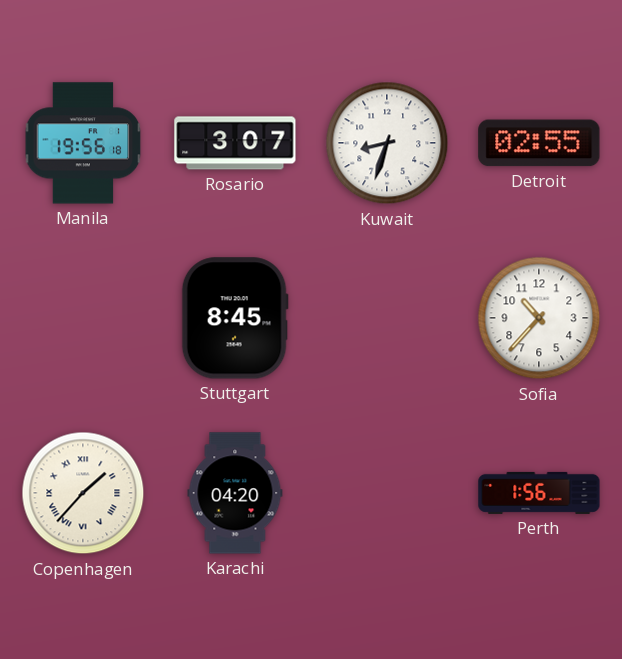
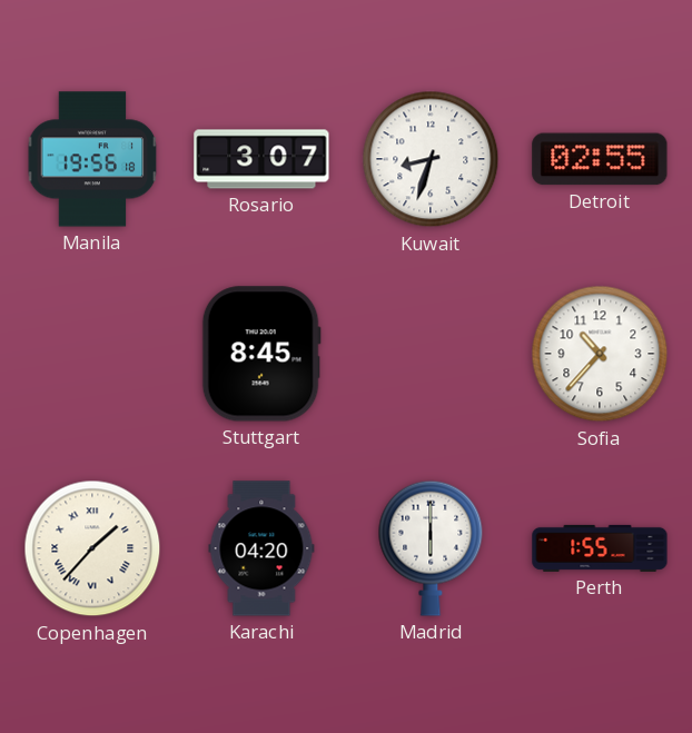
Madrid: none -> 6:00 (431, 548)
Perth: 1:56 -> 1:55 (600, 548)
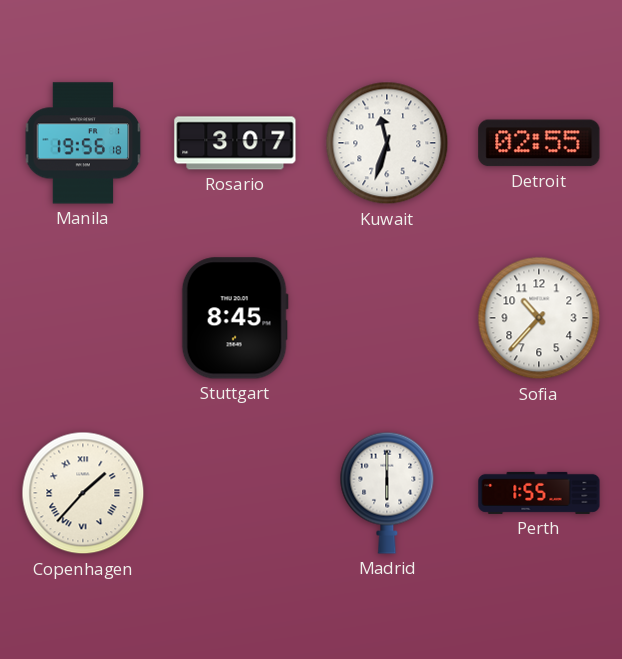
Kuwait: 8:33 -> 11:33 (387, 143)
Karachi: 04:20 -> none (261, 548)
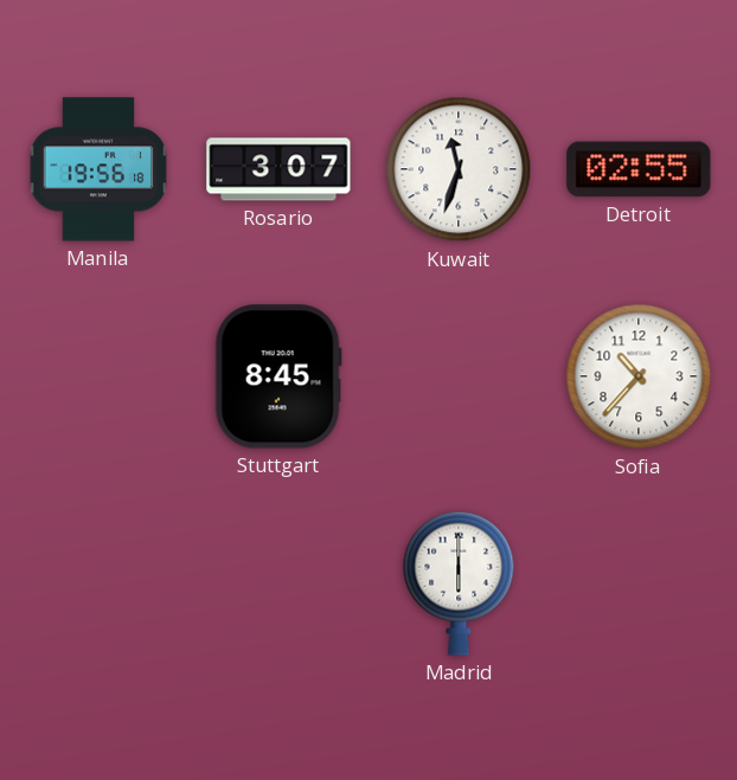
Copenhagen: 1:37 -> none (83, 493)
Perth: 1:55 -> none (539, 493)
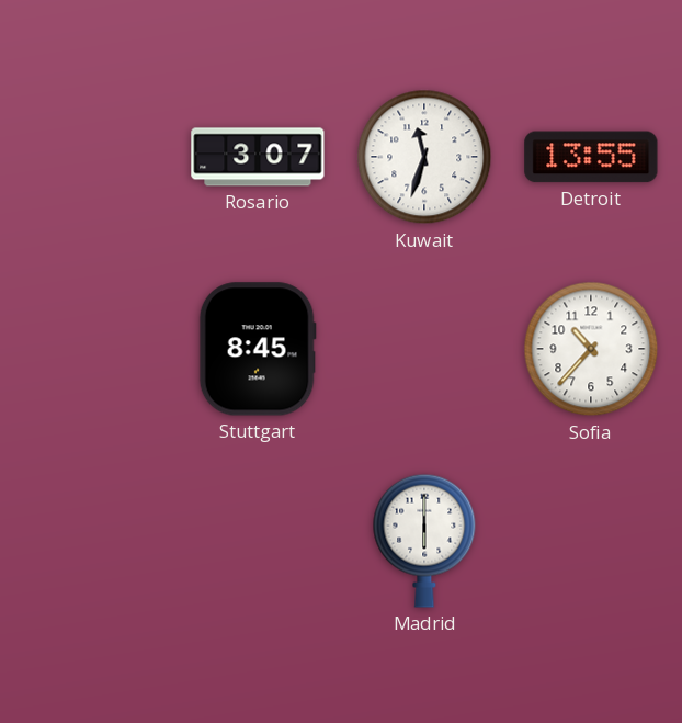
Manila: 19:56 -> none (98, 169)
Detroit: 02:55 -> 13:55 (591, 157)
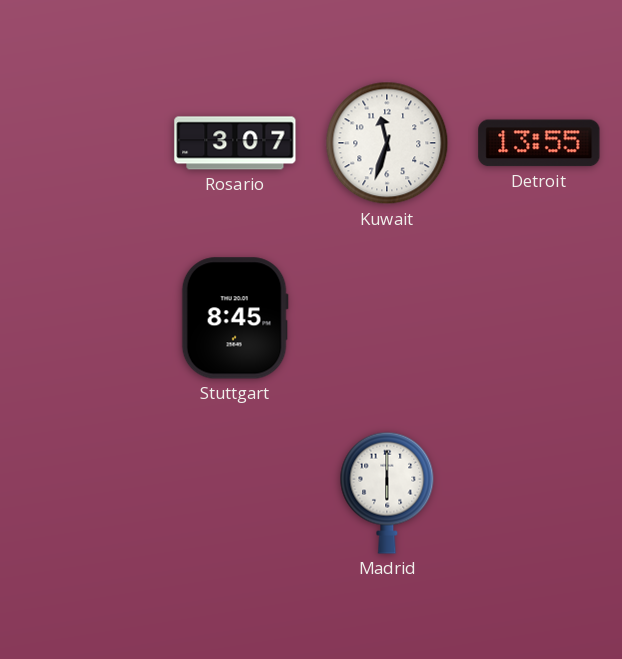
Sofia: 10:37 -> none (591, 349)
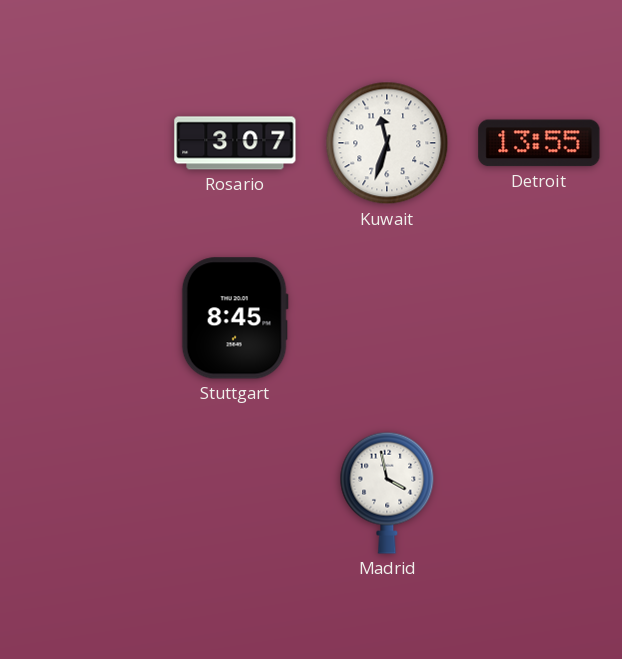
Madrid: 6:00 -> 3:58 (387, 493)
